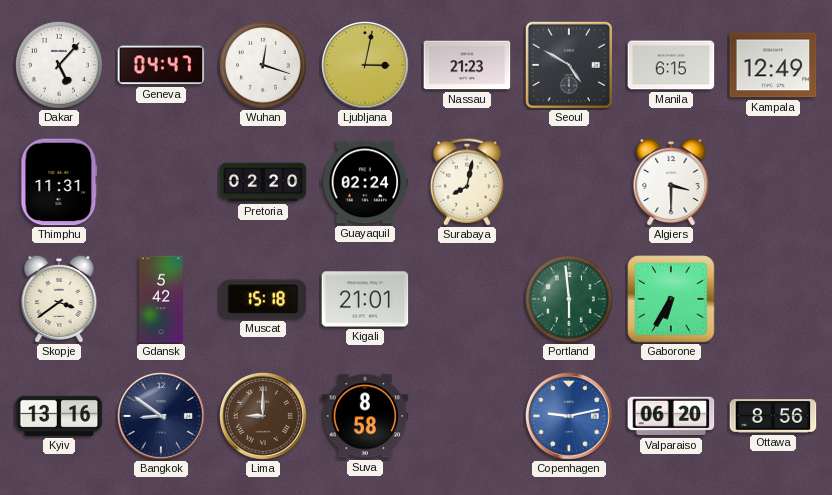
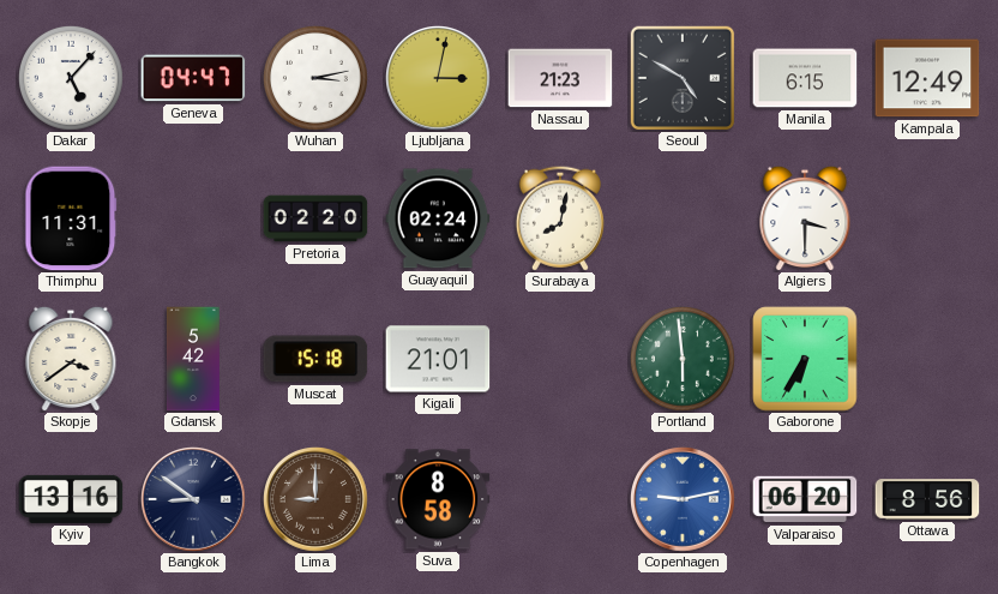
Wuhan: 12:18 -> 3:13 (315, 78)
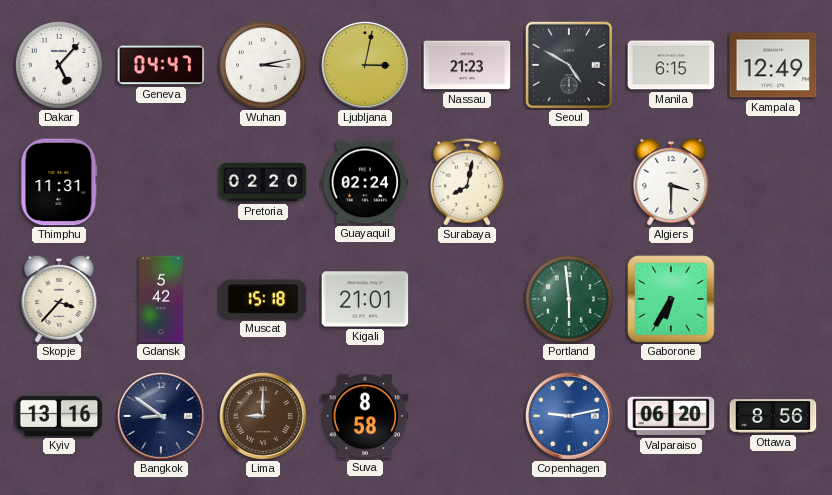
Skopje: 3:39 -> 3:37 (59, 299)
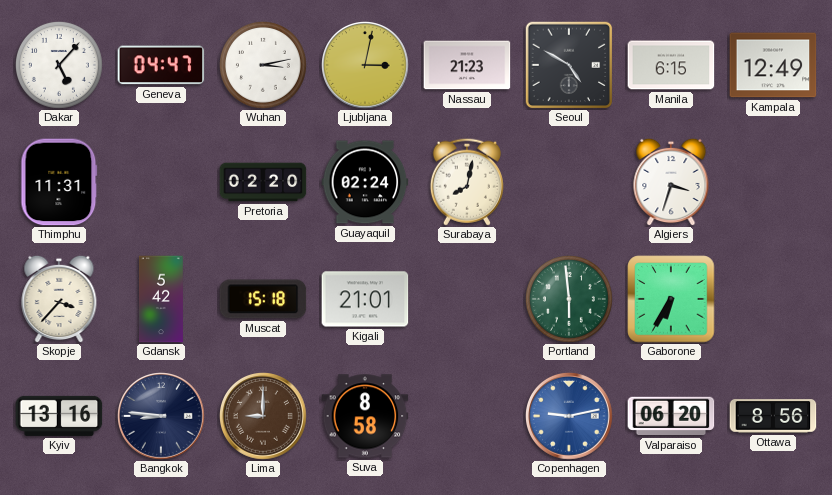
Algiers: 3:30 -> 3:33 (671, 182)
Bangkok: 8:51 -> 8:46 (162, 417)
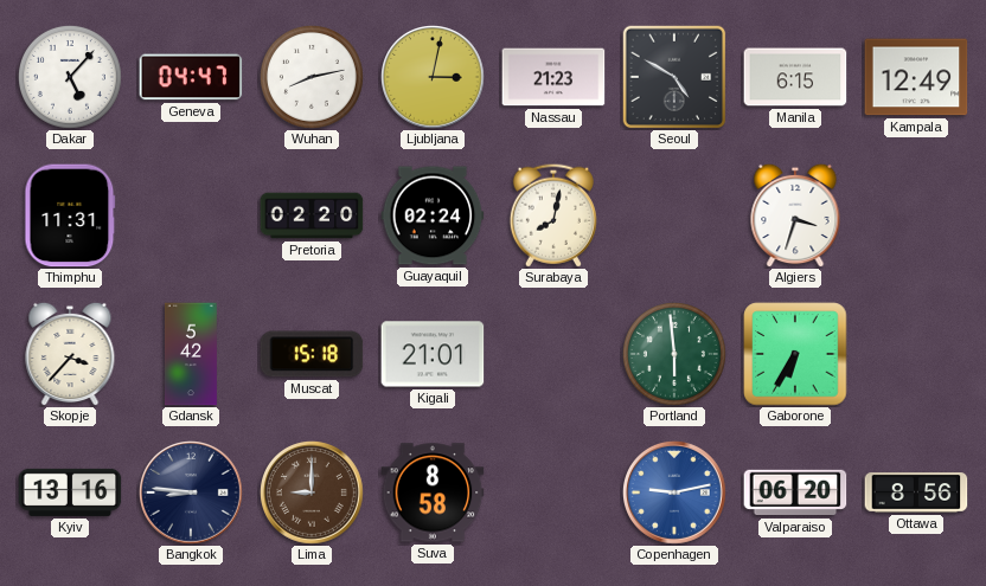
Wuhan: 3:13 -> 8:13 (312, 77)
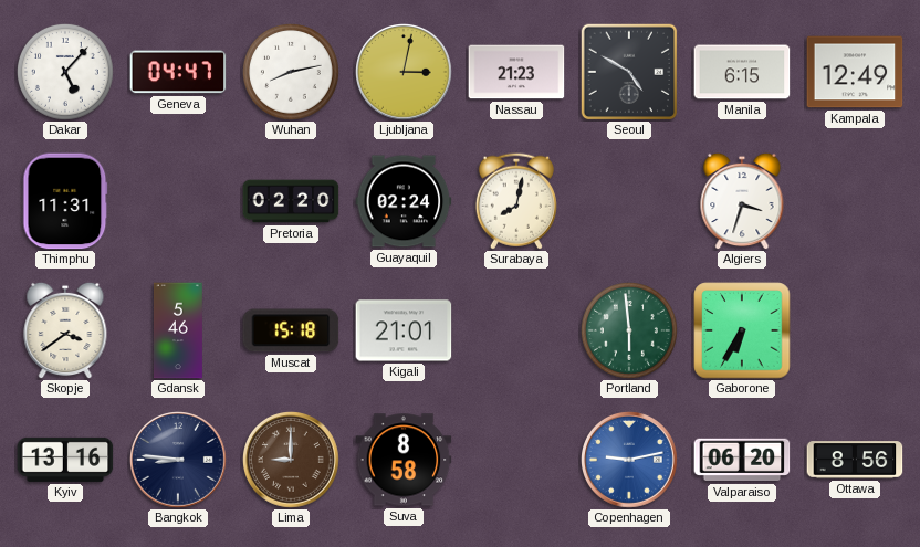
Skopje: 3:37 -> 3:39 (65, 330)
Gdansk: 5:42 -> 5:46 (178, 330)
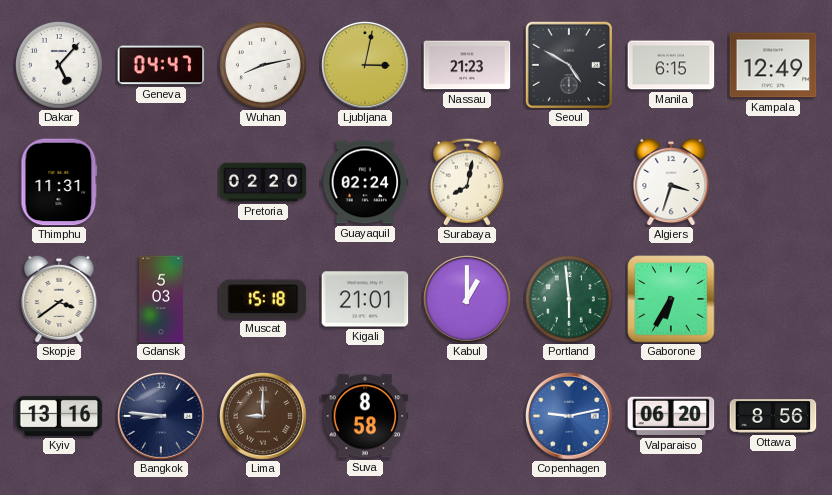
Gdansk: 5:46 -> 5:03 (161, 299)
Kabul: none -> 1:00 (468, 300)
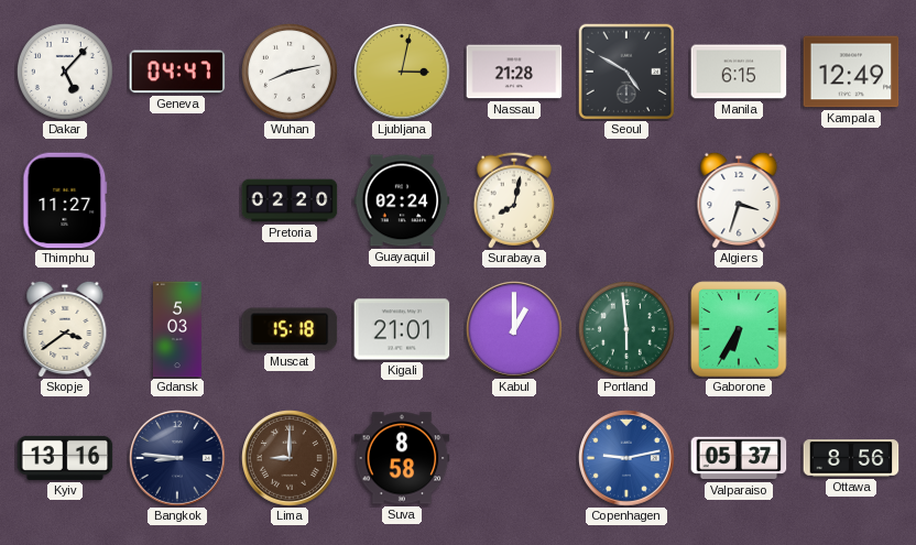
Nassau: 21:23 -> 21:28 (514, 72)
Thimphu: 11:31 -> 11:27 (65, 200)
Valparaiso: 06:20 -> 05:37 (739, 458)
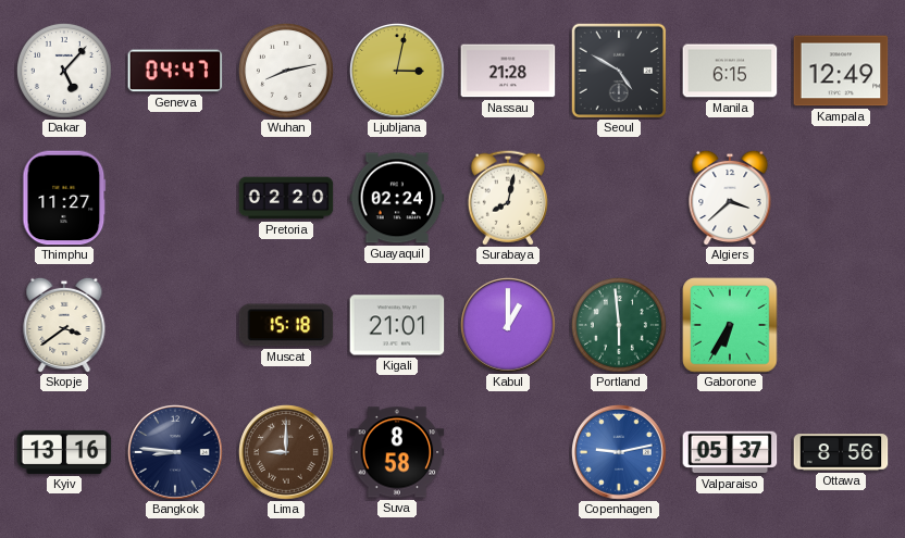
Algiers: 3:33 -> 3:38 (730, 198)
Gdansk: 5:03 -> none (177, 329)
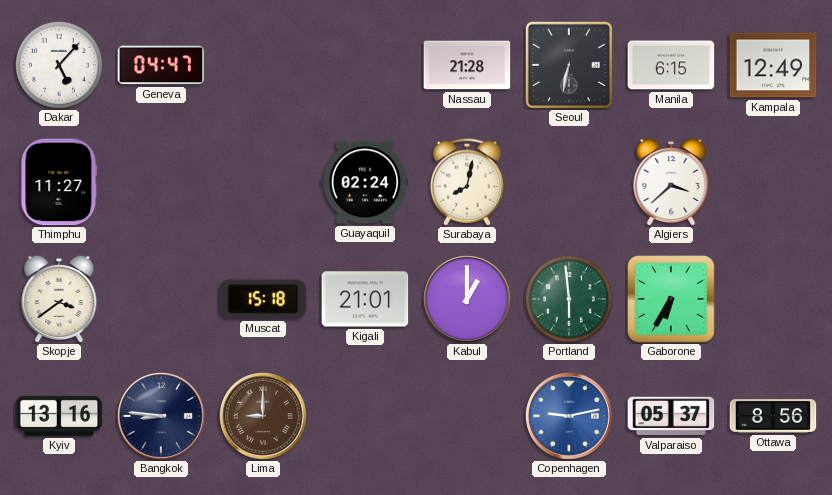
Wuhan: 8:13 -> none (286, 71)
Ljubljana: 3:02 -> none (398, 72)
Seoul: 4:50 -> 6:32 (569, 65)
Pretoria: 02:20 -> none (286, 198)
Suva: 8:58 -> none (397, 452)
